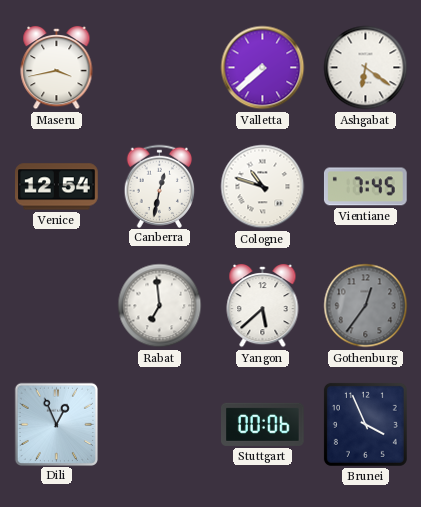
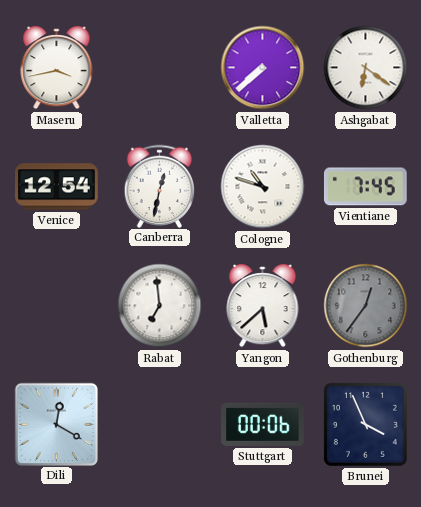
Dili: 12:56 -> 12:20 (56, 424)
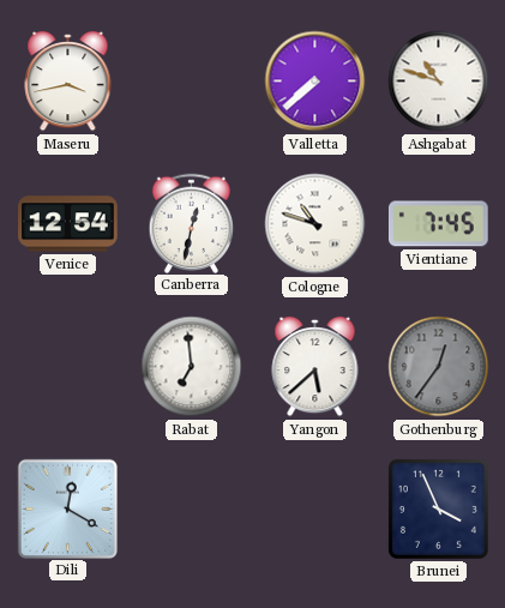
Ashgabat: 6:21 -> 10:48 (439, 82)
Stuttgart: 00:06 -> none (263, 424)
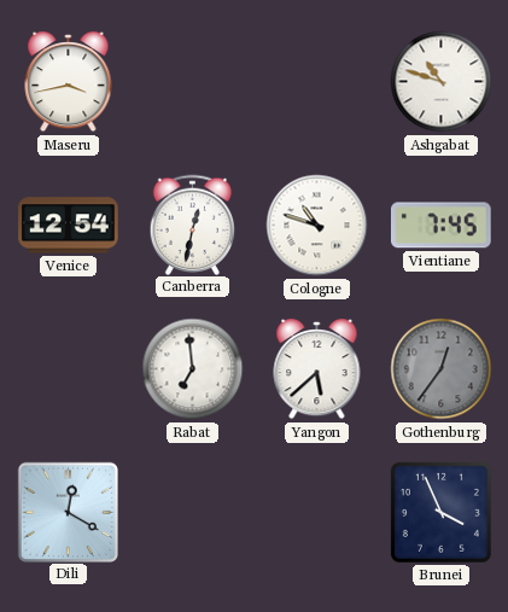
Valletta: 7:38 -> none (315, 82)
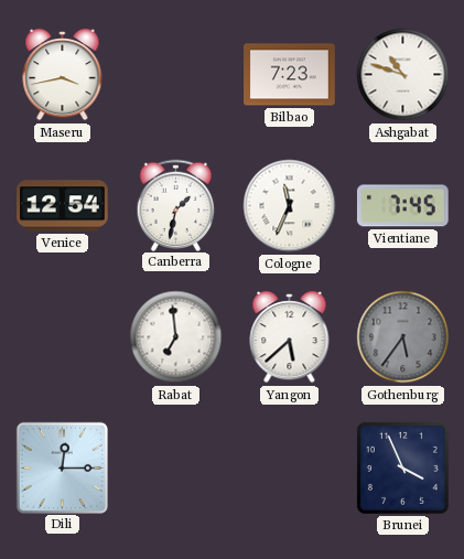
Bilbao: none -> 7:23 (290, 75)
Canberra: 12:32 -> 1:32 (176, 205)
Cologne: 10:48 -> 11:34 (290, 206)
Gothenburg: 12:36 -> 5:36 (403, 337)
Dili: 12:20 -> 12:15 (62, 467)
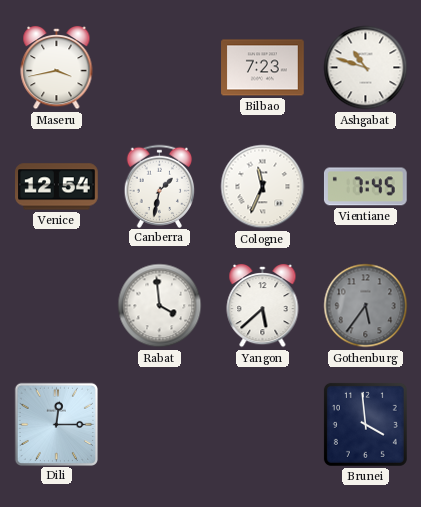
Rabat: 6:59 -> 3:59 (160, 306)
Brunei: 3:56 -> 3:59 (365, 424)
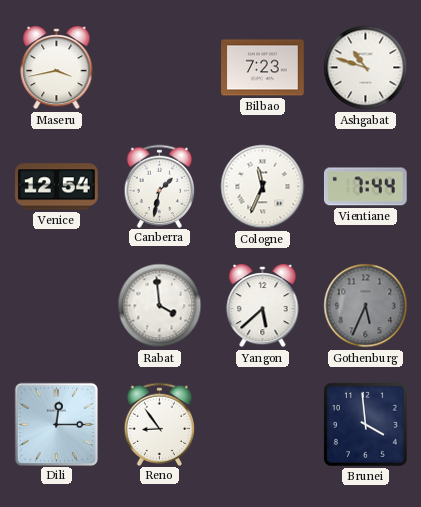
Vientiane: 7:45 -> 7:44 (365, 187)
Gothenburg: 5:36 -> 5:34 (366, 306)
Reno: none -> 8:54 (160, 424)
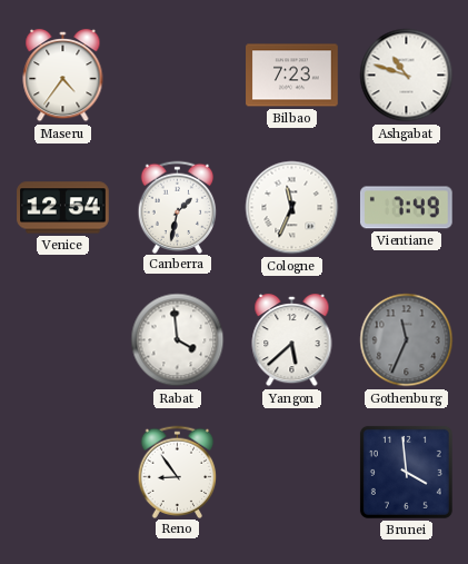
Maseru: 3:43 -> 4:36 (63, 76)
Vientiane: 7:44 -> 7:49 (406, 208)
Gothenburg: 5:34 -> 11:34 (407, 340)
Dili: 12:15 -> none (56, 424)
